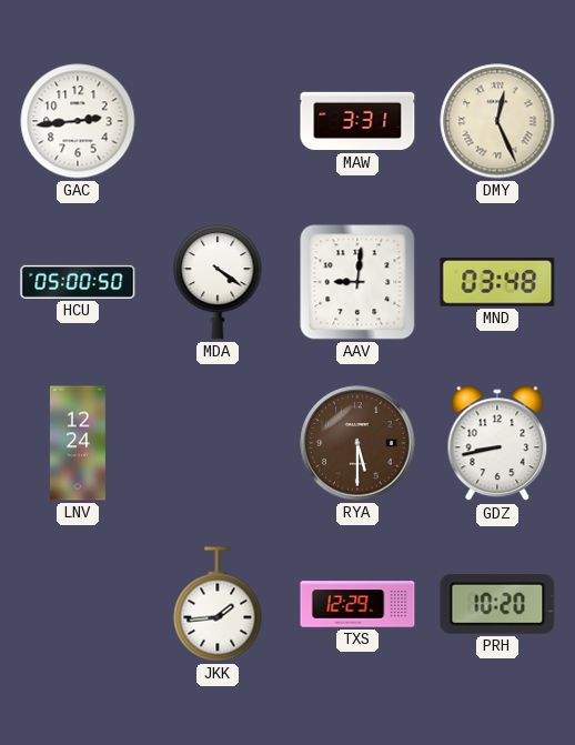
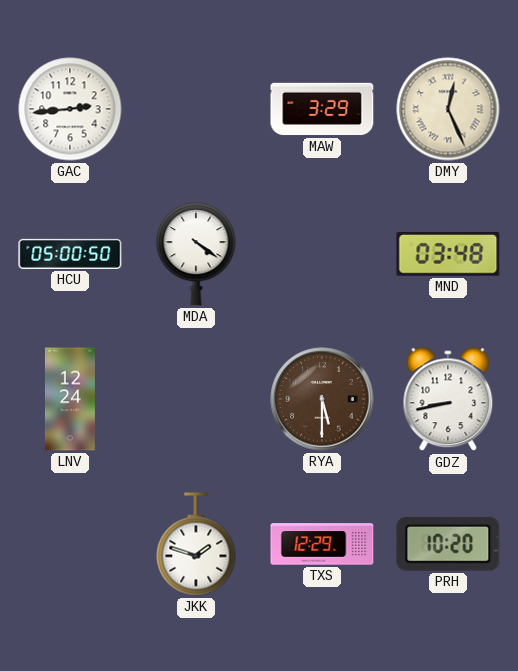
MAW: 3:31 -> 3:29 (322, 109)
AAV: 9:01 -> none (357, 282)
JKK: 1:44 -> 1:48 (196, 544)
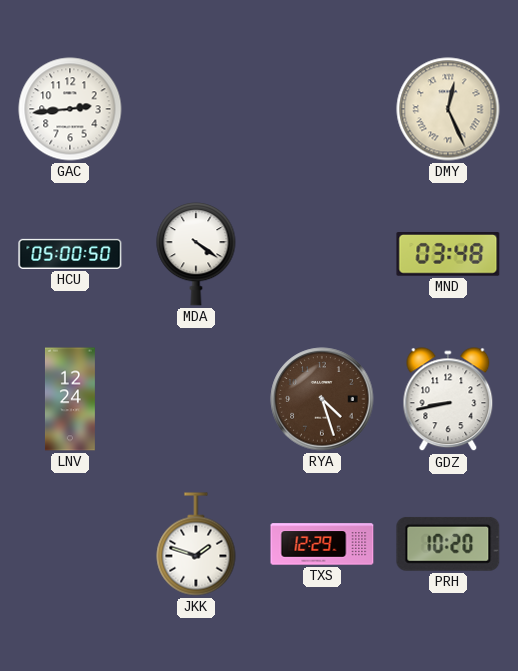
MAW: 3:29 -> none (322, 109)
RYA: 5:30 -> 4:27 (322, 399)
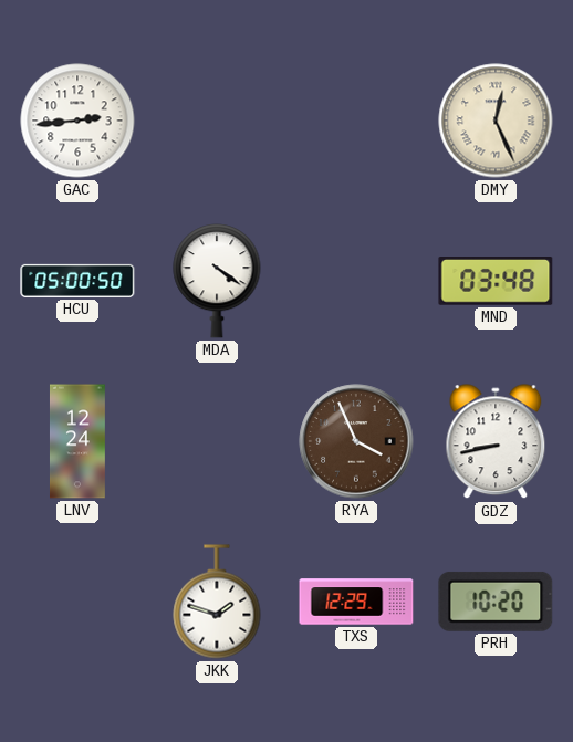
RYA: 4:27 -> 3:56 (356, 441)
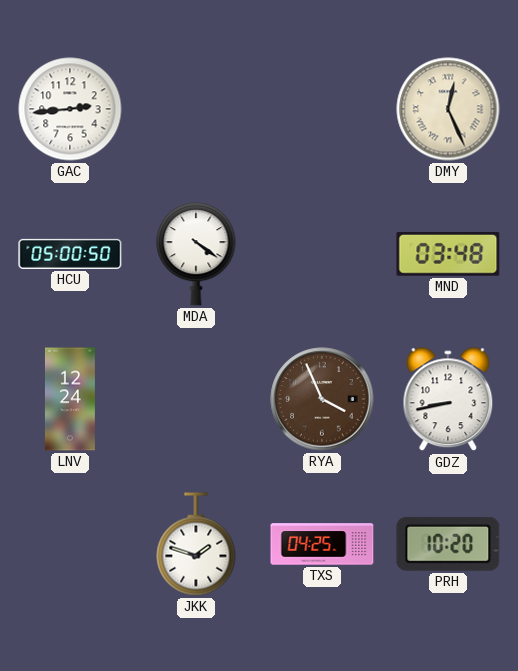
TXS: 12:29 -> 04:25 (322, 544)
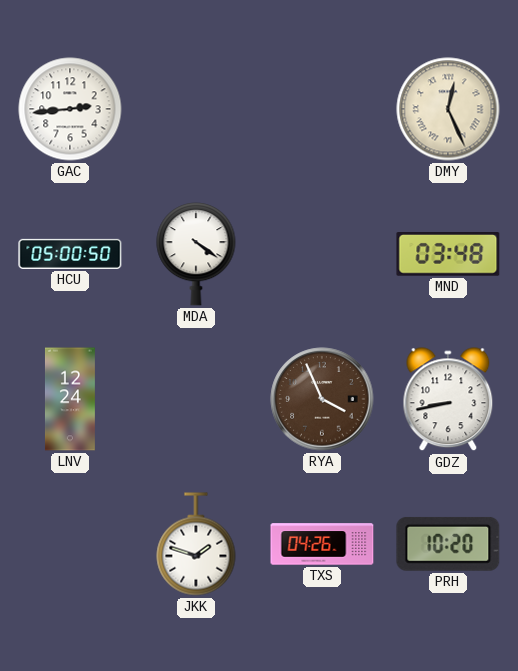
TXS: 04:25 -> 04:26 (322, 544)
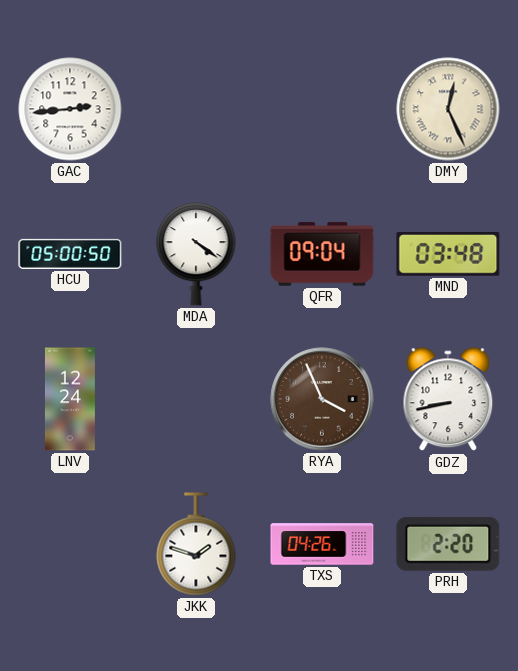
QFR: none -> 09:04 (322, 254)
PRH: 10:20 -> 2:20 (448, 544)
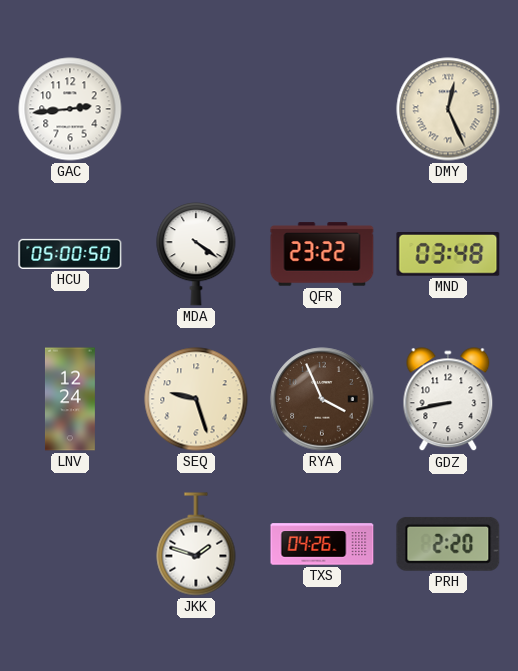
QFR: 09:04 -> 23:22 (322, 254)
SEQ: none -> 9:27 (196, 399)
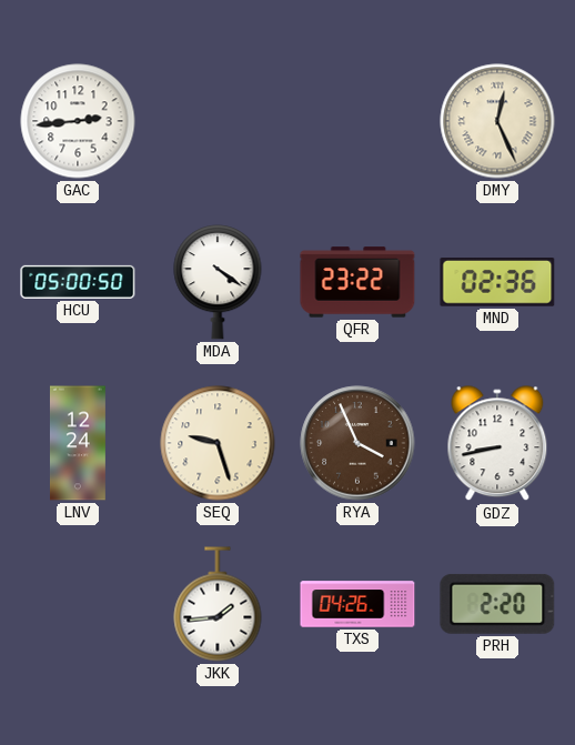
MND: 03:48 -> 02:36 (497, 283)
JKK: 1:48 -> 1:44 (218, 604)
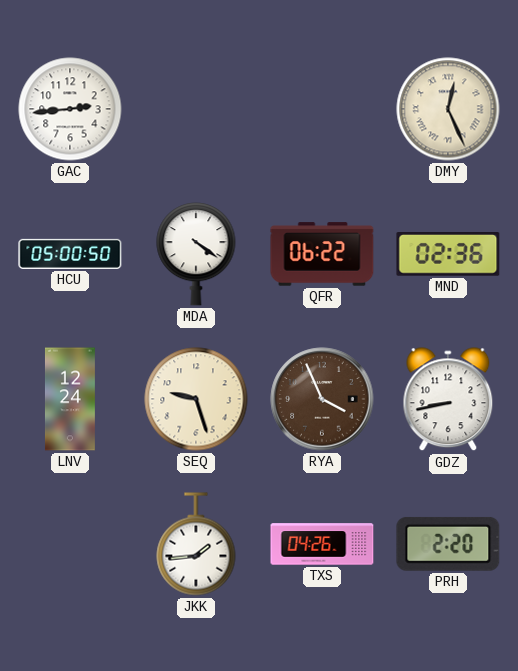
QFR: 23:22 -> 06:22 (322, 254)
